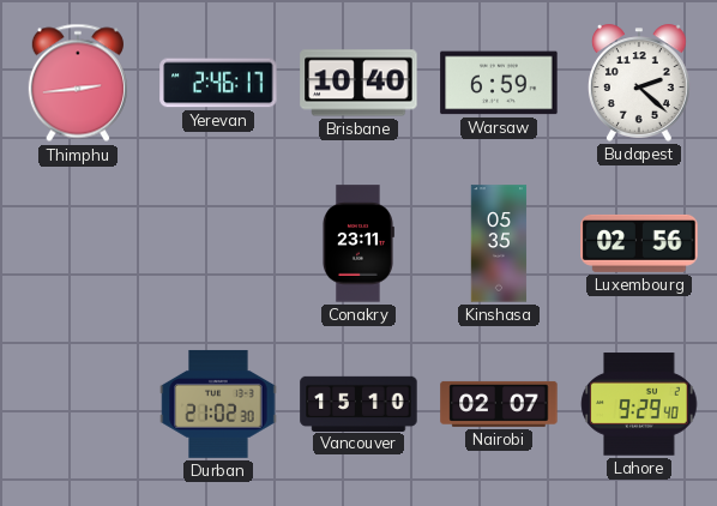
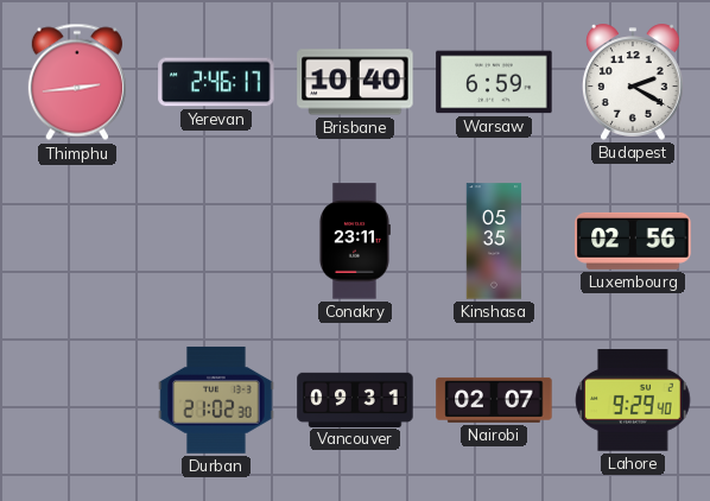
Budapest: 2:22 -> 2:20 (633, 82)
Vancouver: 15:10 -> 09:31 (355, 399)
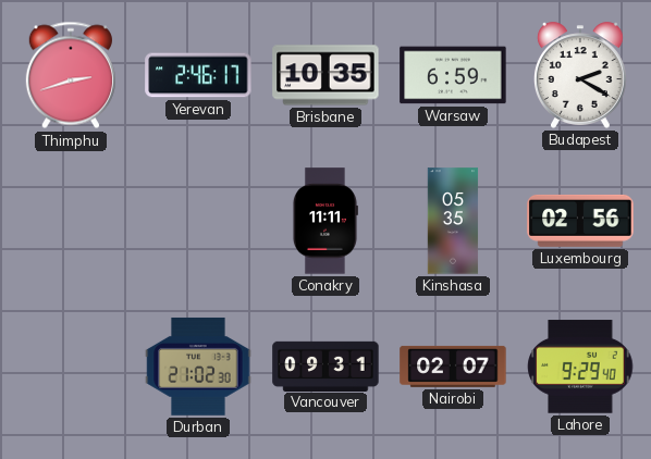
Thimphu: 2:44 -> 2:42 (71, 75)
Brisbane: 10:40 -> 10:35 (325, 75)
Conakry: 23:11 -> 11:11 (324, 221)
